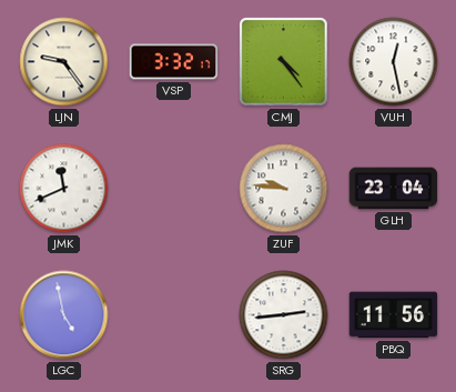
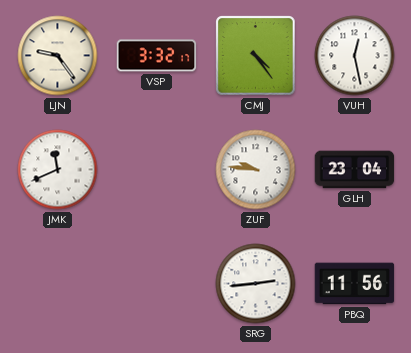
LGC: 4:58 -> none (64, 315)
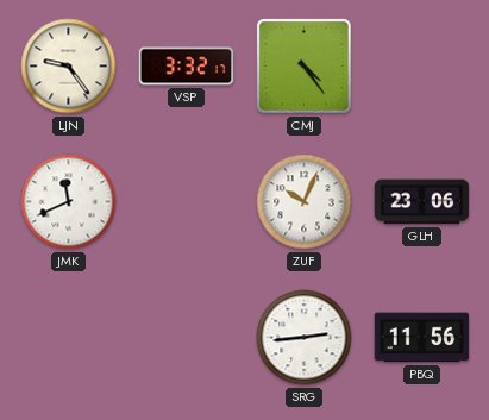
VUH: 12:28 -> none (355, 56)
ZUF: 9:46 -> 10:04 (305, 202)
GLH: 23:04 -> 23:06 (422, 202)
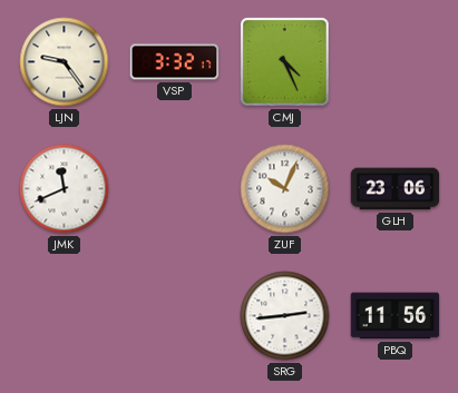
CMJ: 4:24 -> 4:26 (285, 62)
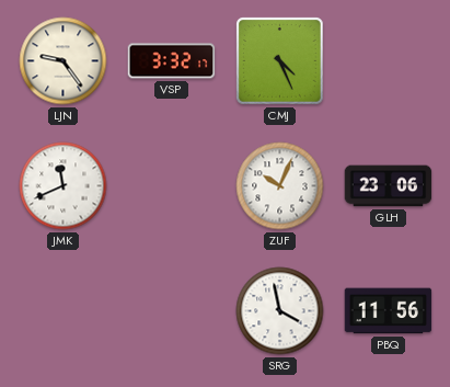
SRG: 2:44 -> 3:58 (280, 311)
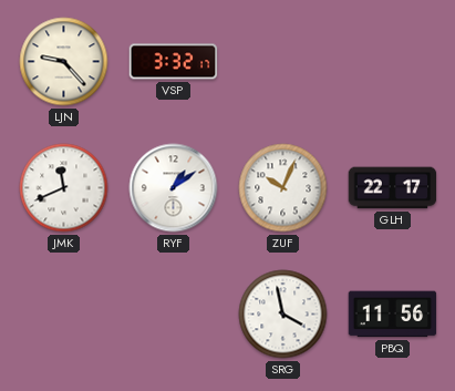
LJN: 9:24 -> 9:23 (64, 62)
CMJ: 4:26 -> none (280, 61)
RYF: none -> 1:09 (174, 188)
GLH: 23:06 -> 22:17 (393, 188)
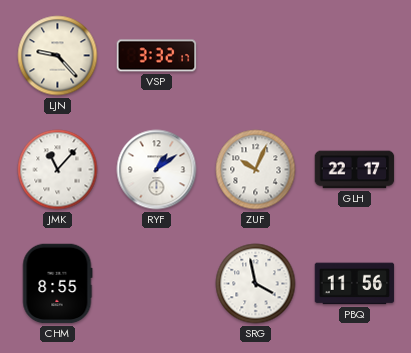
JMK: 11:41 -> 11:07 (58, 170)
CHM: none -> 8:55 (57, 284)
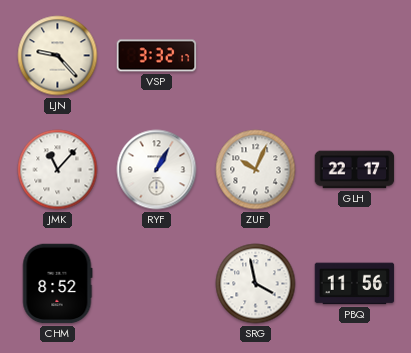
RYF: 1:09 -> 1:05 (157, 170)
CHM: 8:55 -> 8:52 (57, 284)
